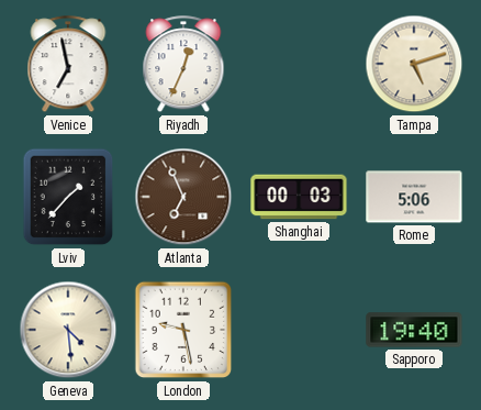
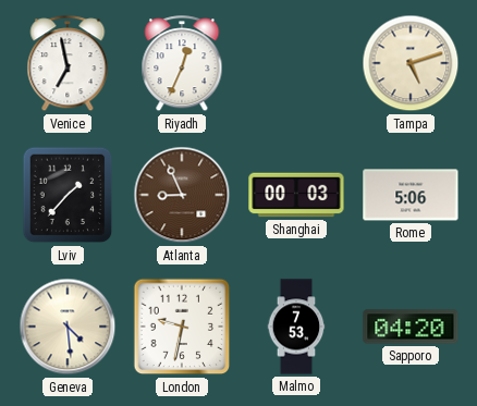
Atlanta: 6:56 -> 8:56 (182, 195)
London: 9:28 -> 9:32 (182, 327)
Malmo: none -> 7:53 (296, 327)
Sapporo: 19:40 -> 04:20 (411, 327)
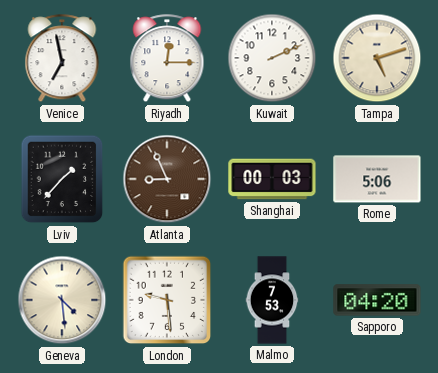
Riyadh: 12:34 -> 12:15 (167, 59)
Kuwait: none -> 2:11 (272, 58)
London: 9:32 -> 9:29 (167, 300)
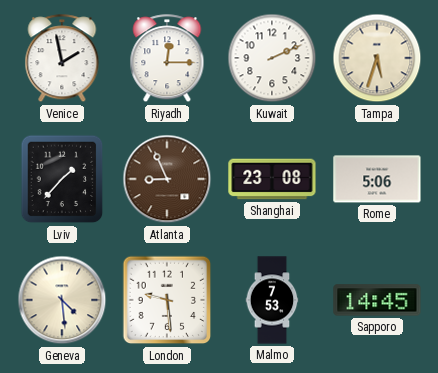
Venice: 6:58 -> 1:58 (62, 59)
Tampa: 5:12 -> 5:33 (377, 58)
Shanghai: 00:03 -> 23:08 (272, 179)
Sapporo: 04:20 -> 14:45 (377, 300)
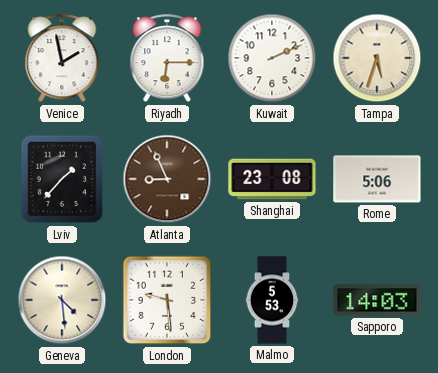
Riyadh: 12:15 -> 6:15 (167, 59)
Malmo: 7:53 -> 5:53 (272, 300)
Sapporo: 14:45 -> 14:03 (377, 300)
